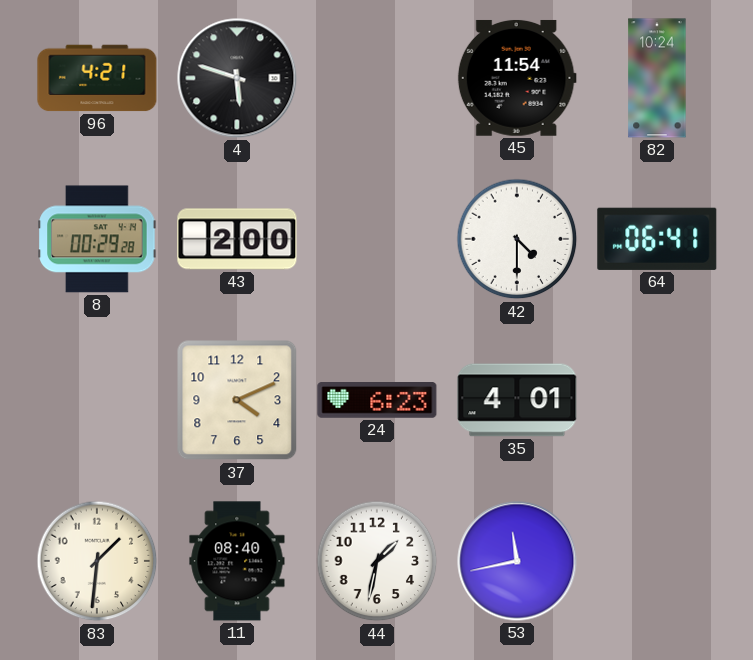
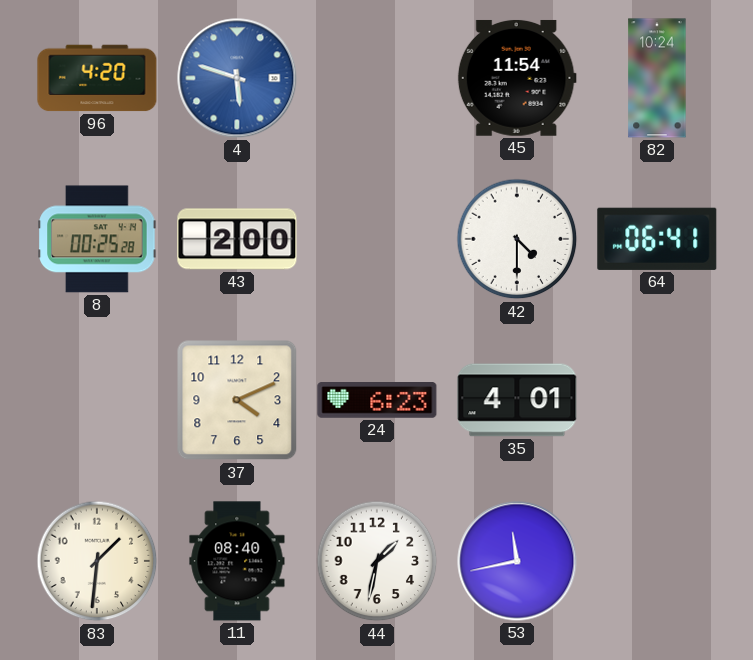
96: 4:21 -> 4:20 (97, 78)
4 dial: black -> blue (237, 78)
8: 00:29 -> 00:25 (97, 239)
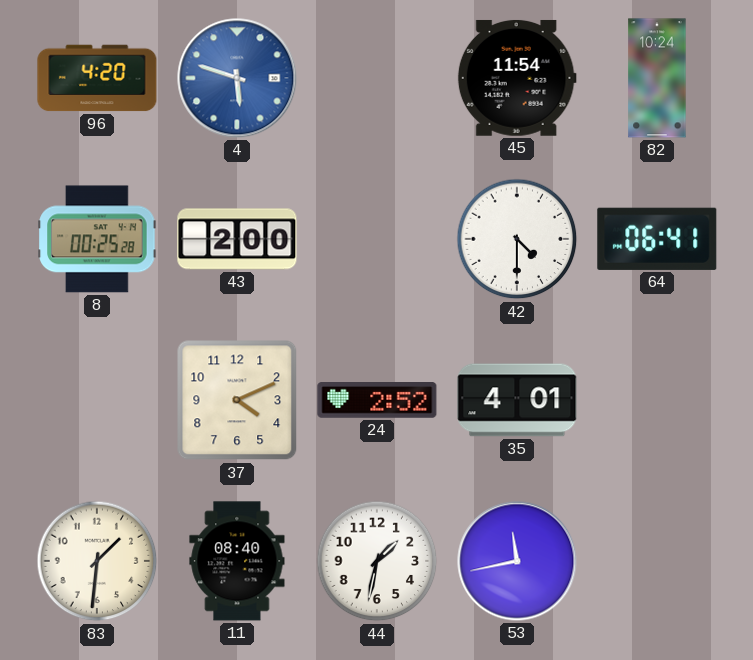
24: 6:23 -> 2:52 (377, 401)
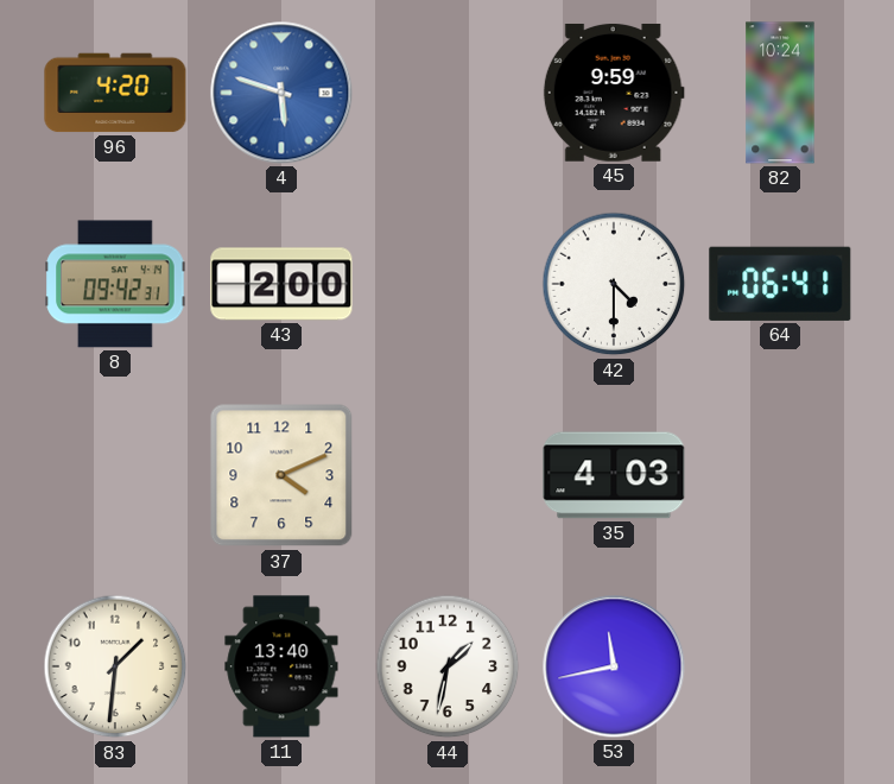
45: 11:54 -> 9:59 (614, 93)
8: 00:25 -> 09:42 (115, 284)
24: 2:52 -> none (377, 401)
35: 4:01 -> 4:03 (614, 475)
11: 08:40 -> 13:40 (281, 666)
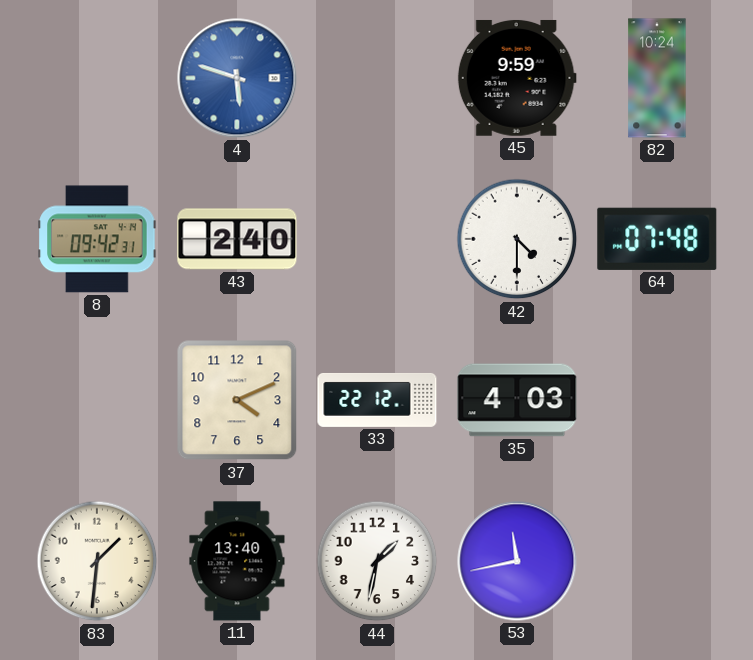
96: 4:20 -> none (115, 93)
43: 2:00 -> 2:40 (237, 239)
64: 06:41 -> 07:48 (657, 239)
33: none -> 22:12 (377, 400)
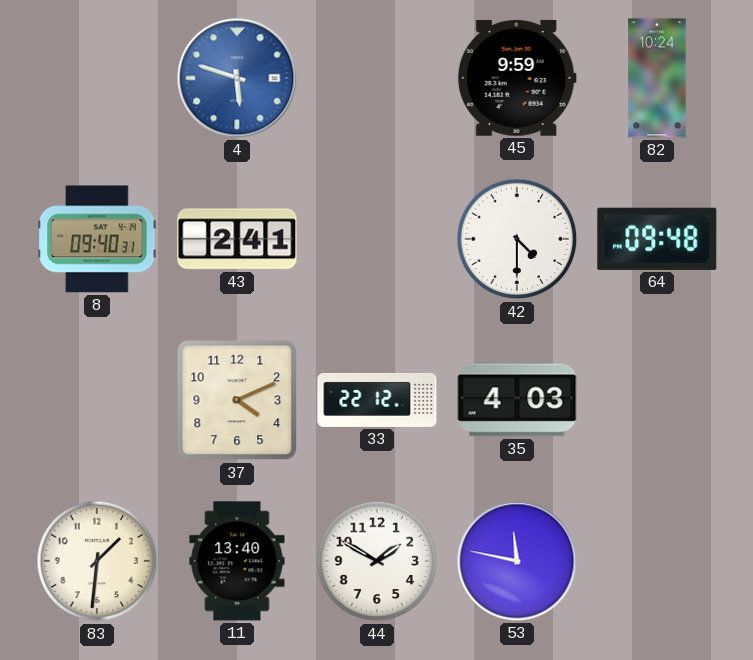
8: 09:42 -> 09:40 (97, 239)
43: 2:40 -> 2:41 (237, 239)
64: 07:48 -> 09:48 (657, 239)
44: 1:32 -> 1:50 (377, 561)
53: 11:43 -> 11:47 (517, 561)
